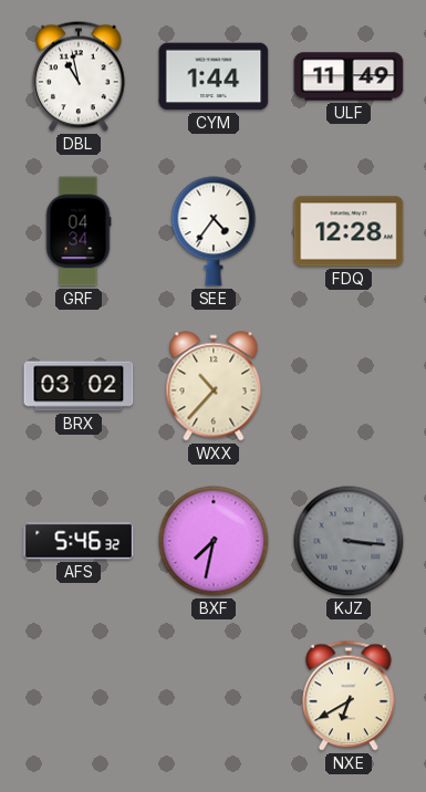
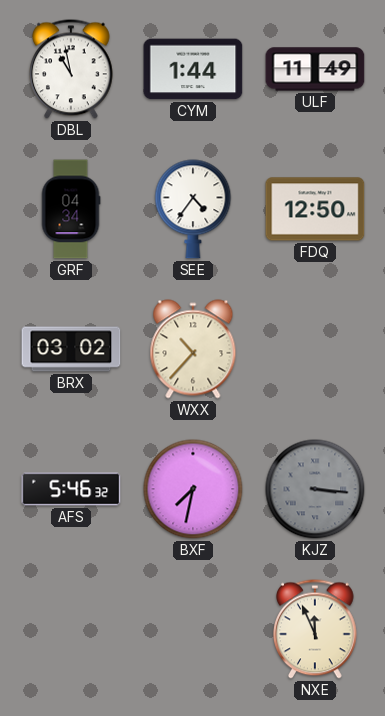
FDQ: 12:28 -> 12:50 (315, 209)
NXE: 6:40 -> 11:56 (316, 629)
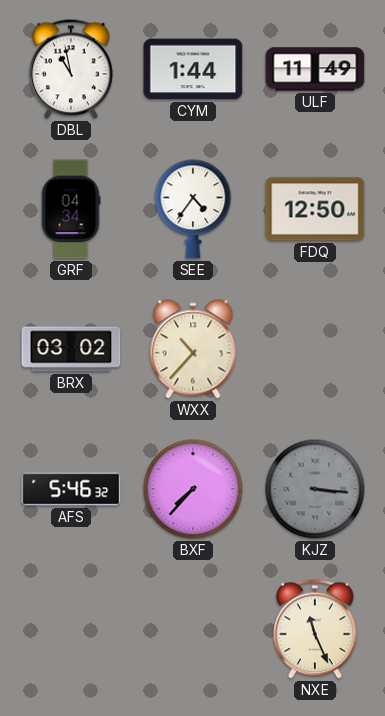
BXF: 7:32 -> 7:37 (193, 489)
NXE: 11:56 -> 11:26 (316, 629)
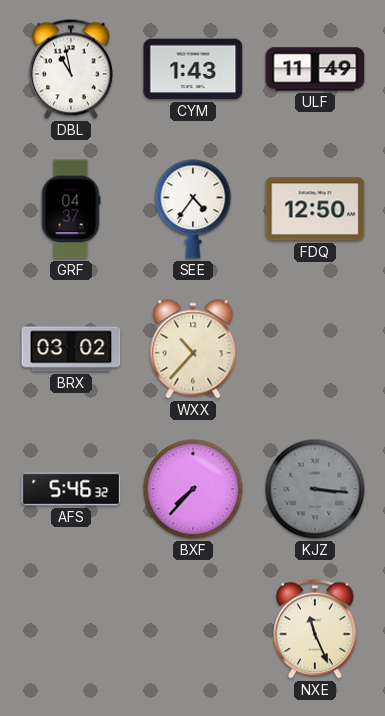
CYM: 1:44 -> 1:43 (193, 69)
GRF: 04:34 -> 04:37 (71, 209)
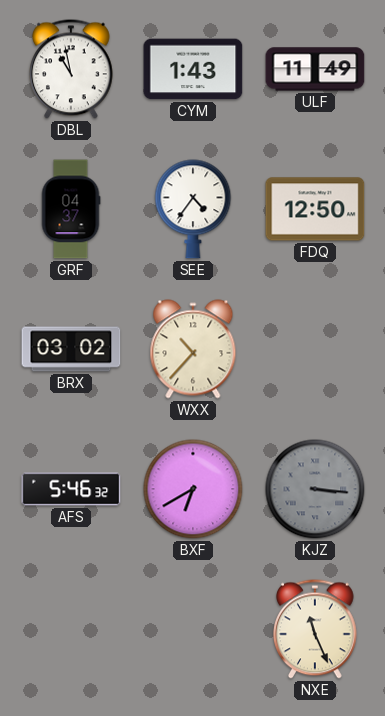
BXF: 7:37 -> 6:40 (193, 489)
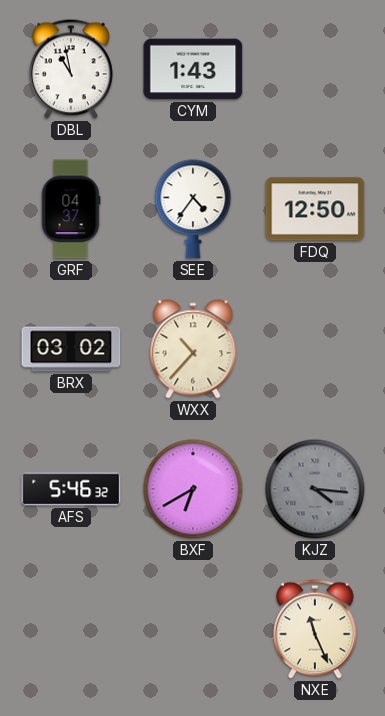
ULF: 11:49 -> none (315, 69)
KJZ: 3:16 -> 4:16 (315, 489)
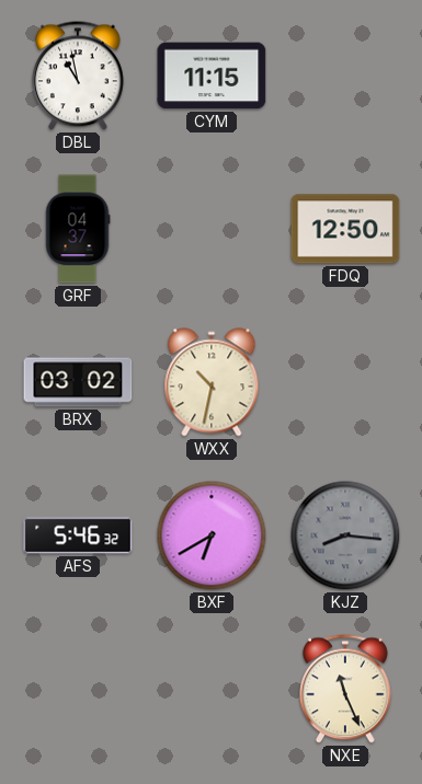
CYM: 1:43 -> 11:15 (212, 76)
SEE: 4:36 -> none (193, 209)
WXX: 10:37 -> 10:32 (212, 382)
KJZ: 4:16 -> 8:16 (345, 535)
